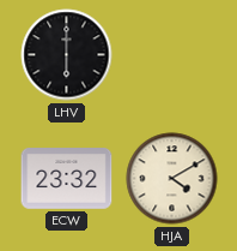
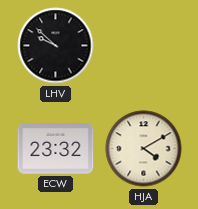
LHV: 6:00 -> 9:52 (56, 46)
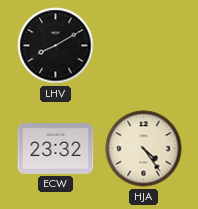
LHV: 9:52 -> 8:10 (56, 46)
HJA: 4:10 -> 4:24 (144, 149)
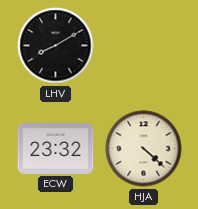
HJA: 4:24 -> 4:22 (144, 149)
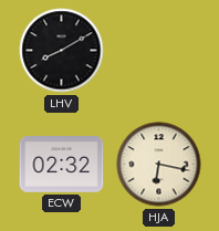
ECW: 23:32 -> 02:32 (62, 165)
HJA: 4:22 -> 6:17 (159, 165)
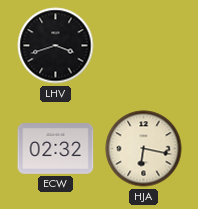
LHV: 8:10 -> 3:42 (56, 46)
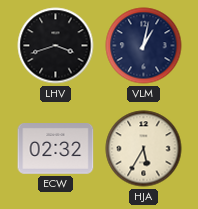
VLM: none -> 1:02 (144, 46)
HJA: 6:17 -> 5:35 (144, 149)
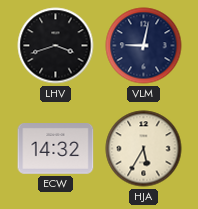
VLM: 1:02 -> 9:02 (144, 46)
ECW: 02:32 -> 14:32 (56, 149)
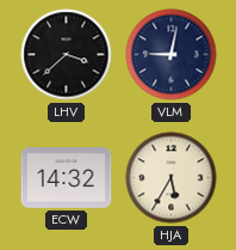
LHV: 3:42 -> 3:38 (67, 55)
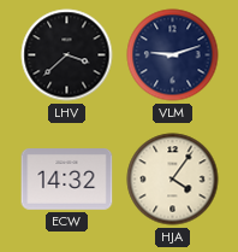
VLM: 9:02 -> 9:12 (173, 55)
HJA: 5:35 -> 4:06 (173, 180)
